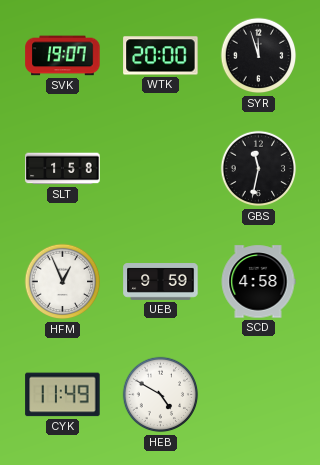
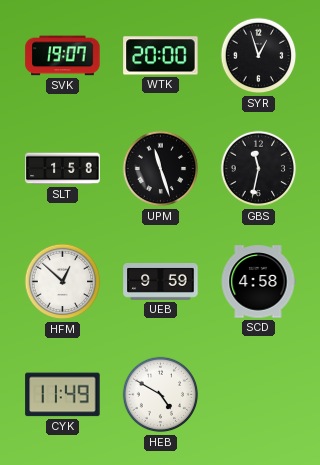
SYR: 11:57 -> 12:57 (259, 56)
UPM: none -> 11:27 (161, 169)
HFM: 12:56 -> 12:52 (63, 282)
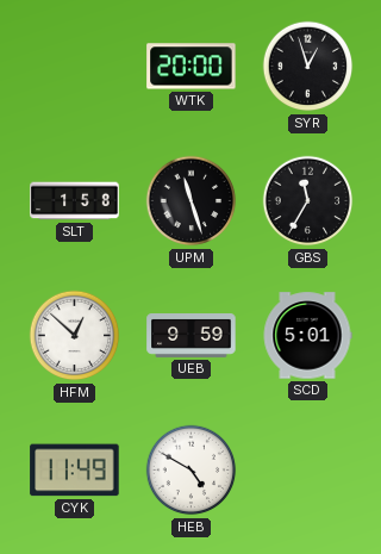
SVK: 19:07 -> none (63, 56)
GBS: 11:32 -> 11:35 (308, 201)
SCD: 4:58 -> 5:01 (307, 336)
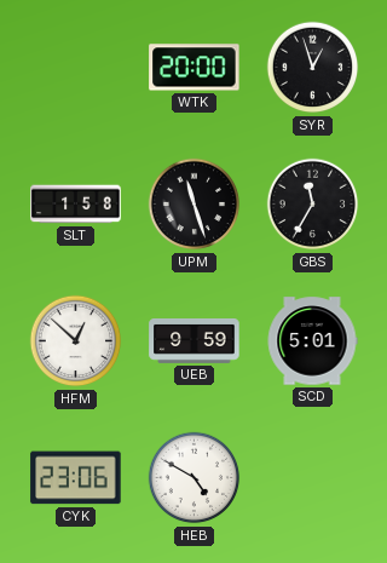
CYK: 11:49 -> 23:06 (76, 478)
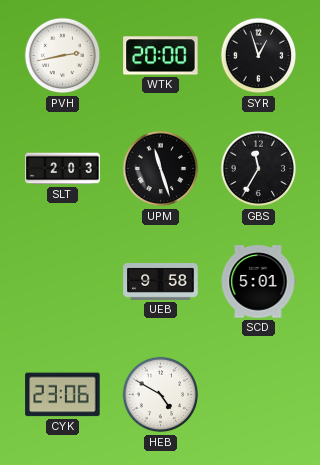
PVH: none -> 2:43 (63, 56)
SLT: 1:58 -> 2:03 (63, 169)
HFM: 12:52 -> none (76, 341)
UEB: 9:59 -> 9:58 (161, 282)
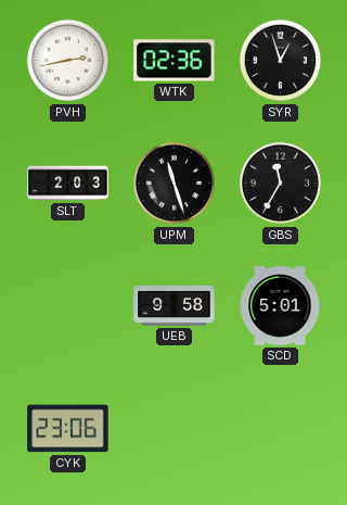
WTK: 20:00 -> 02:36 (175, 61)
HEB: 4:50 -> none (161, 395)
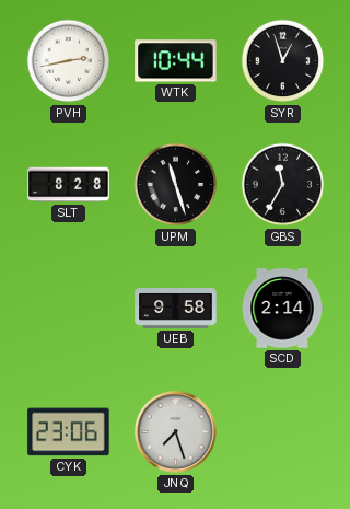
WTK: 02:36 -> 10:44 (176, 61)
SLT: 2:03 -> 8:28 (69, 185)
SCD: 5:01 -> 2:14 (282, 309)
JNQ: none -> 7:27 (175, 431)
